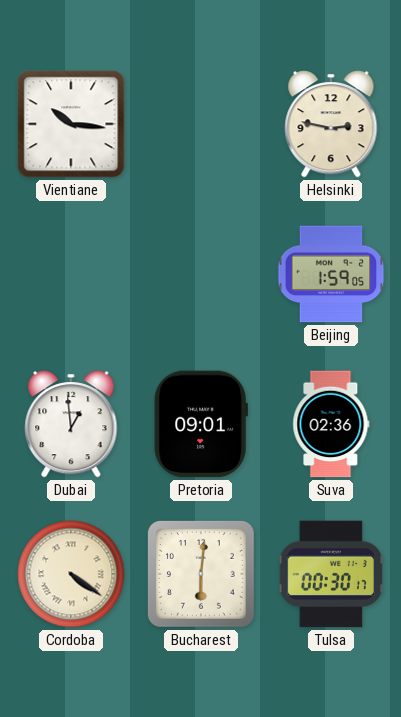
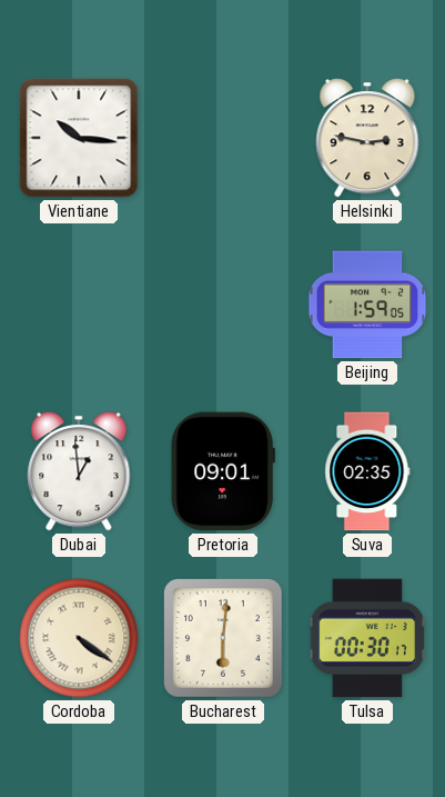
Suva: 02:36 -> 02:35 (367, 471)
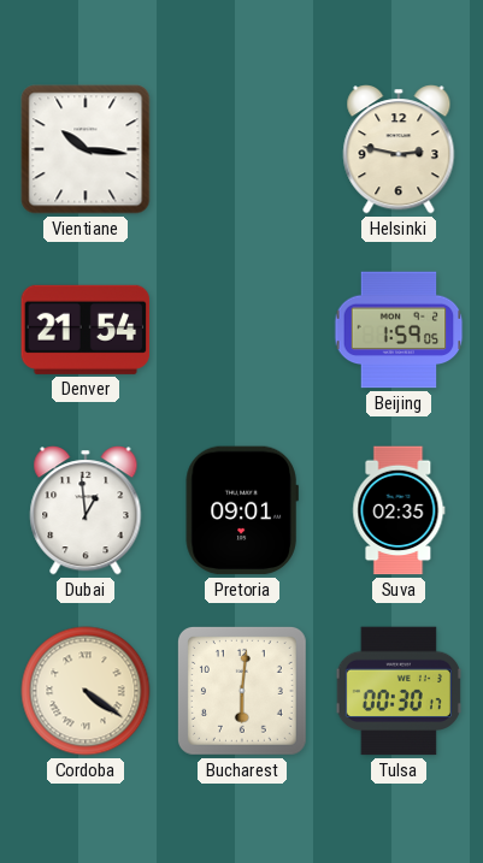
Denver: none -> 21:54 (86, 330)
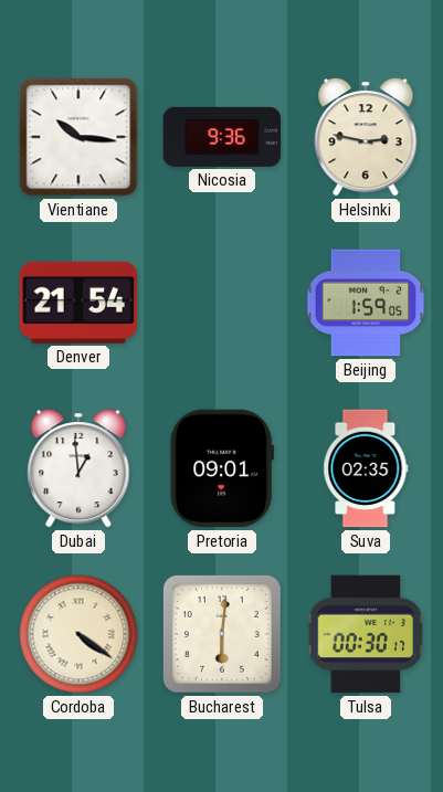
Nicosia: none -> 9:36 (222, 137)
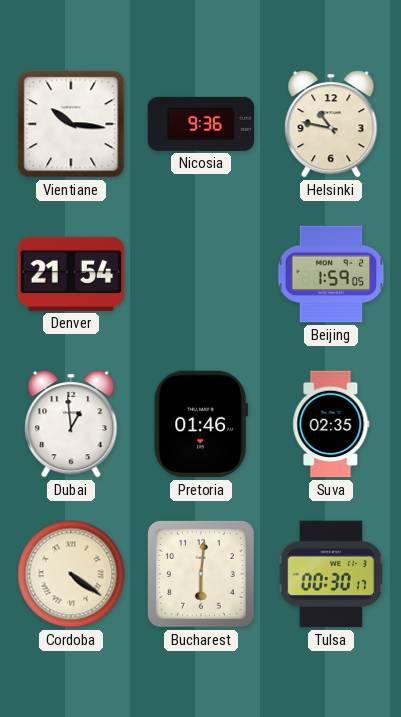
Helsinki: 2:47 -> 10:47 (331, 124)
Pretoria: 09:01 -> 01:46 (201, 424)
